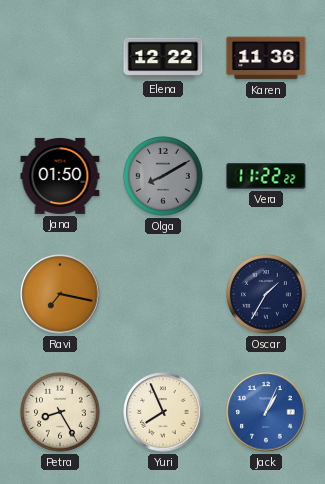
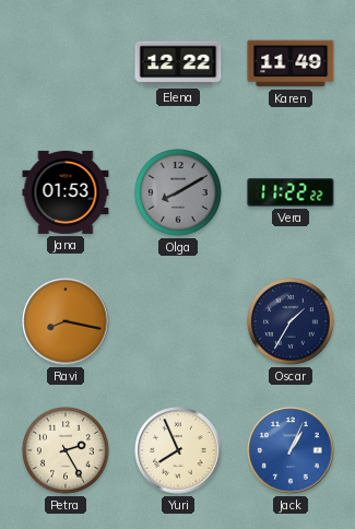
Karen: 11:36 -> 11:49 (291, 63)
Jana: 01:50 -> 01:53 (66, 192)
Ravi: 7:17 -> 8:17 (66, 321)
Petra: 8:25 -> 2:25 (67, 451)
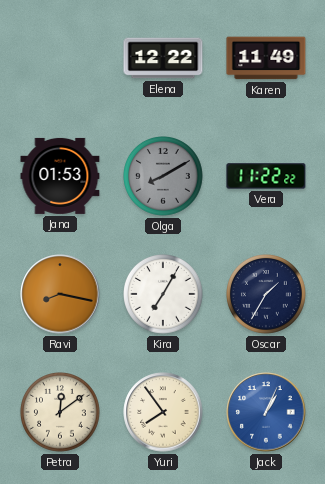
Kira: none -> 7:05 (164, 295)
Petra: 2:25 -> 12:09 (61, 413)
Yuri: 7:56 -> 7:54 (163, 412)
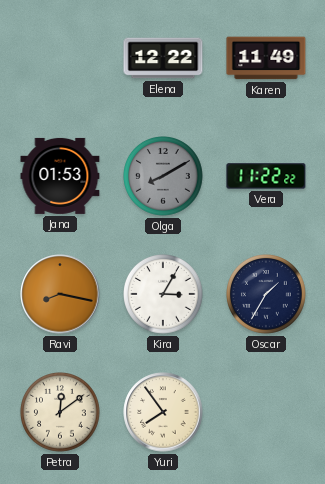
Kira: 7:05 -> 3:05 (164, 295)
Jack: 1:04 -> none (266, 412)
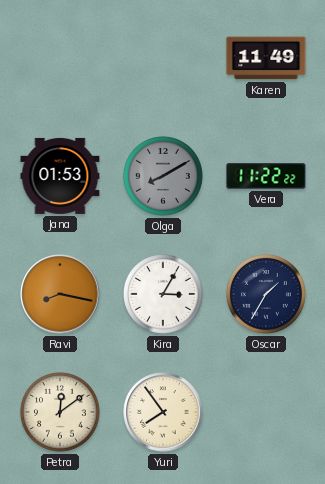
Elena: 12:22 -> none (163, 58)
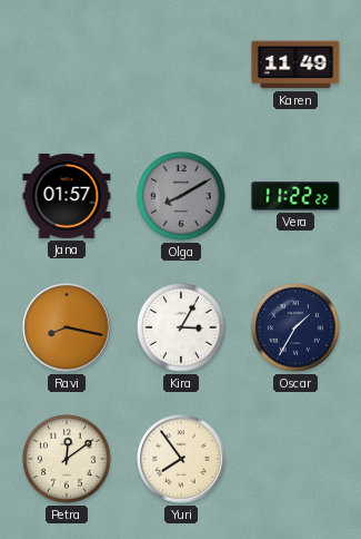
Jana: 01:53 -> 01:57 (67, 196)
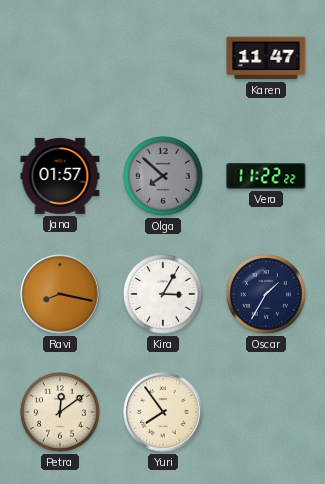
Karen: 11:49 -> 11:47 (266, 58)
Olga: 8:10 -> 7:52 (164, 177)
